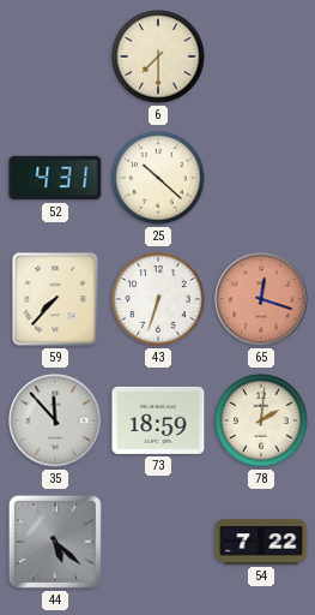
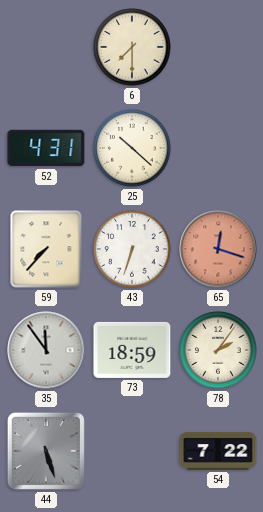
35: 11:53 -> 11:54 (46, 350)
78: 2:01 -> 2:06 (218, 350)
44: 5:22 -> 5:27 (46, 451)
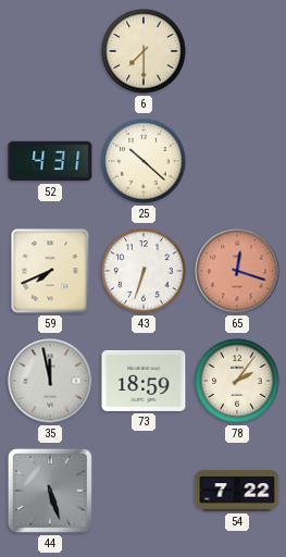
59: 7:37 -> 7:41 (50, 271)
35: 11:54 -> 11:58 (50, 381)
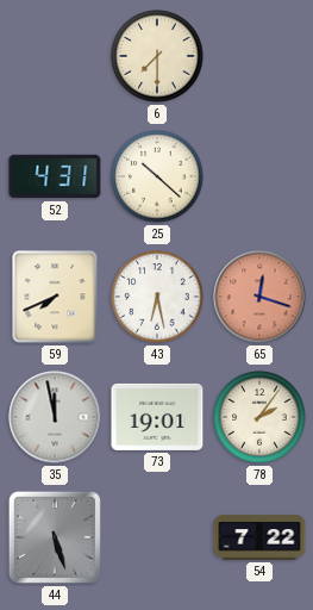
43: 6:33 -> 6:28 (157, 297)
73: 18:59 -> 19:01 (157, 417)
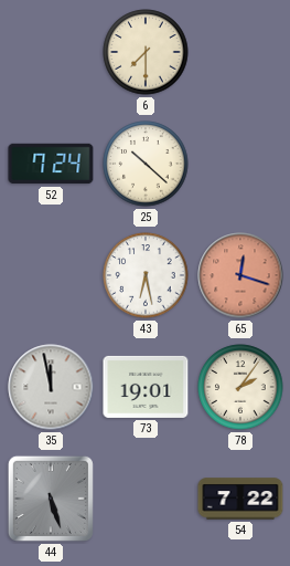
52: 4:31 -> 7:24 (51, 164)
59: 7:41 -> none (55, 297)
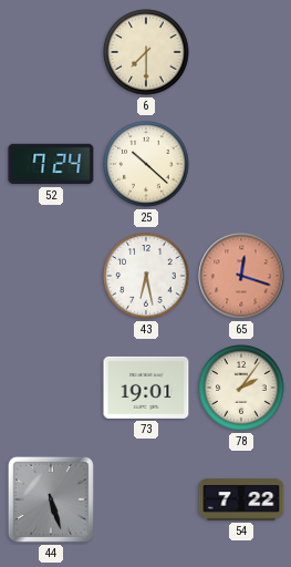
35: 11:58 -> none (51, 387)
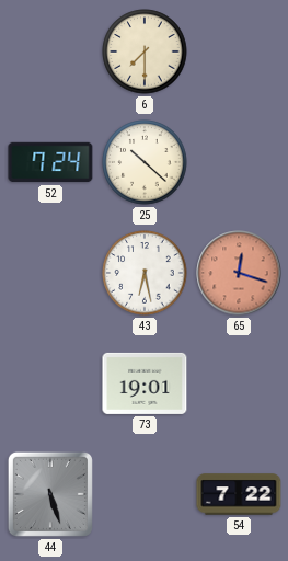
78: 2:06 -> none (241, 388)
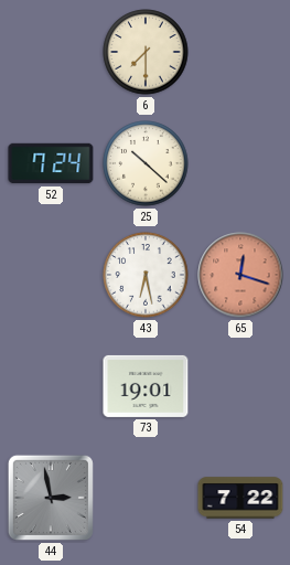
44: 5:27 -> 2:58 (51, 498)
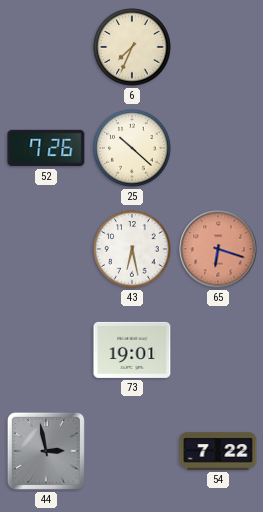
6: 7:30 -> 7:34 (132, 47)
52: 7:24 -> 7:26 (46, 148)
65: 12:18 -> 6:18 (218, 249)
